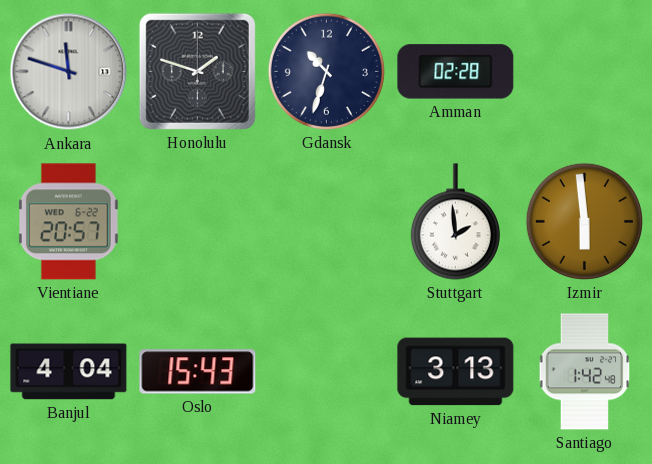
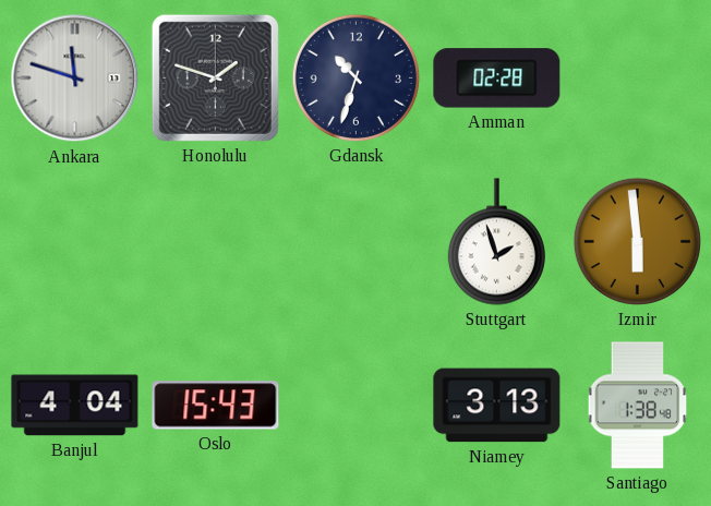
Vientiane: 20:57 -> none (68, 222)
Stuttgart: 1:59 -> 1:57 (496, 242)
Santiago: 1:42 -> 1:38 (638, 406)
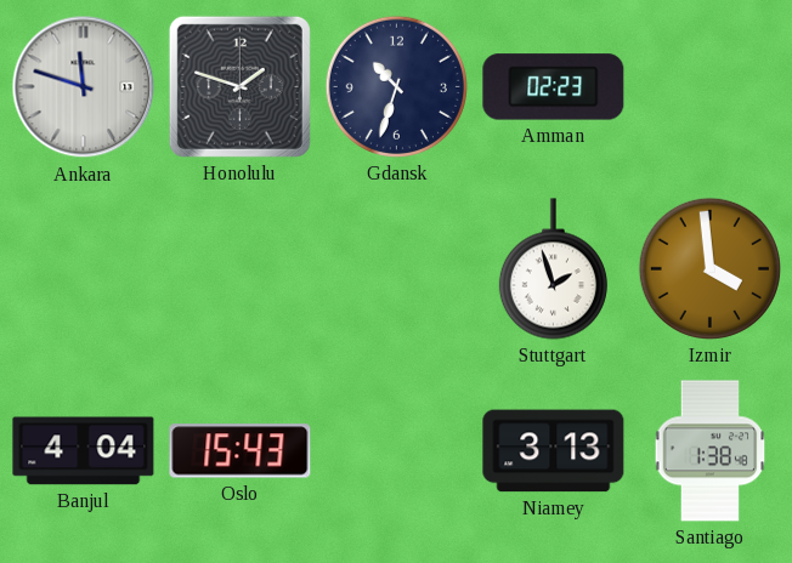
Amman: 02:28 -> 02:23 (554, 87)
Izmir: 5:59 -> 3:59 (709, 268)
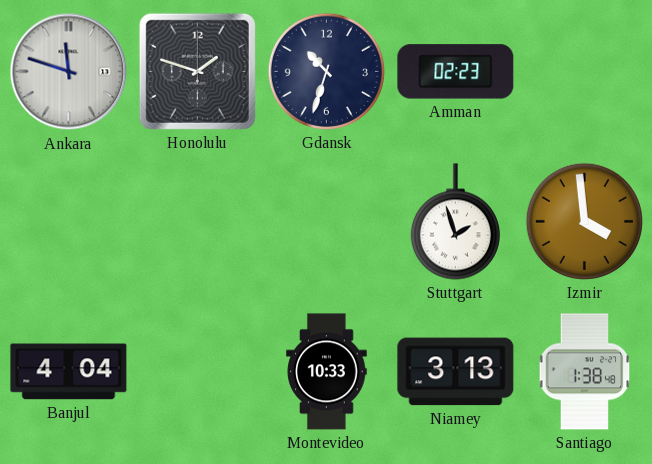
Oslo: 15:43 -> none (241, 451)
Montevideo: none -> 10:33 (327, 372)
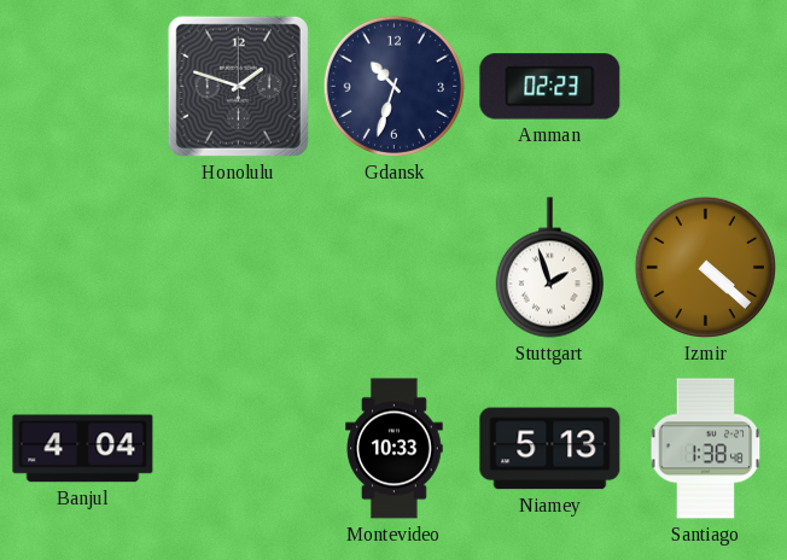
Ankara: 11:48 -> none (69, 72)
Izmir: 3:59 -> 4:22 (705, 267)
Niamey: 3:13 -> 5:13 (550, 449)
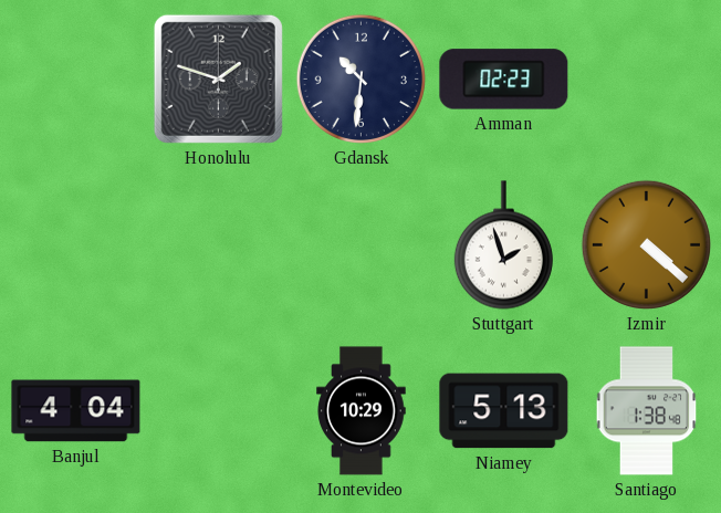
Gdansk: 10:33 -> 10:31 (360, 78)
Montevideo: 10:33 -> 10:29 (362, 411)
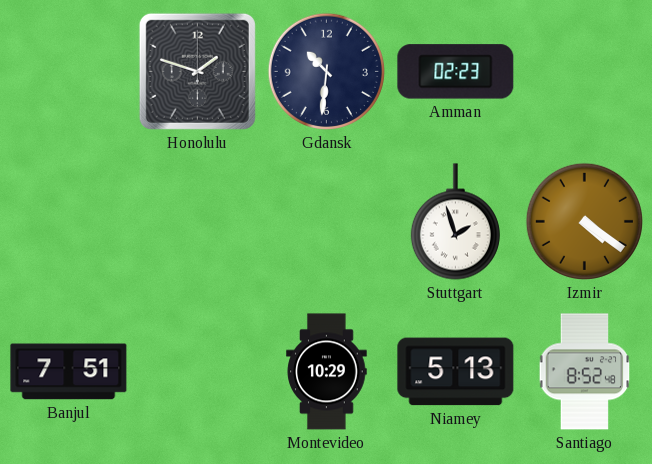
Izmir: 4:22 -> 4:21 (584, 221)
Banjul: 4:04 -> 7:51 (69, 372)
Santiago: 1:38 -> 8:52 (585, 372)
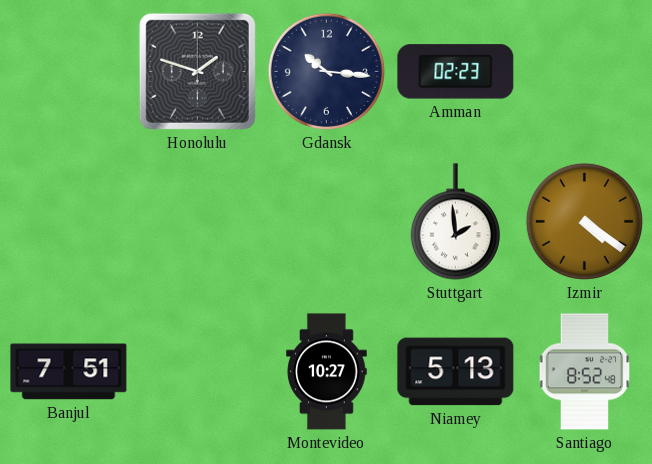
Gdansk: 10:31 -> 10:16 (326, 71)
Stuttgart: 1:57 -> 1:59 (455, 222)
Montevideo: 10:29 -> 10:27 (327, 372)
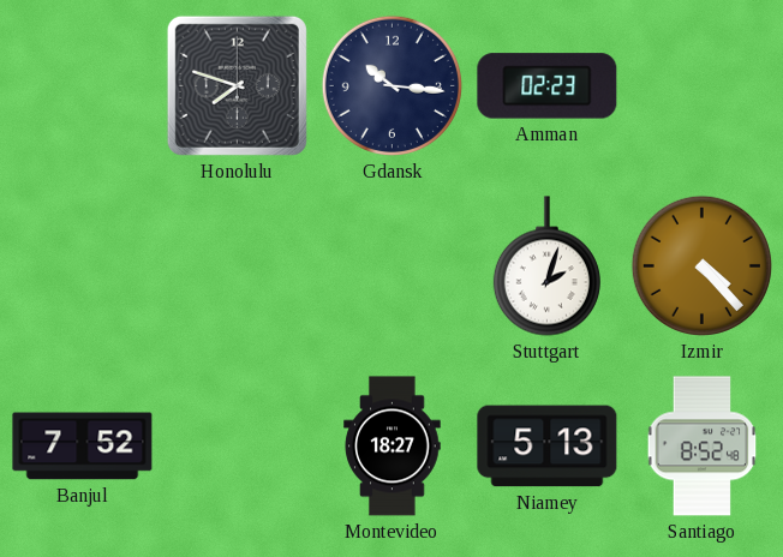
Honolulu: 1:48 -> 7:48 (237, 85)
Stuttgart: 1:59 -> 2:03 (546, 266)
Izmir: 4:21 -> 4:23 (701, 265)
Banjul: 7:51 -> 7:52 (83, 447)
Montevideo: 10:27 -> 18:27 (393, 447)
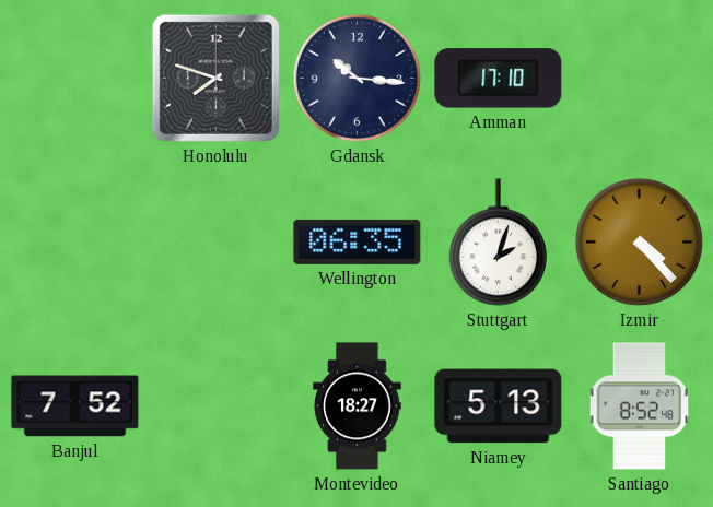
Amman: 02:23 -> 17:10 (499, 79)
Wellington: none -> 06:35 (358, 241)
